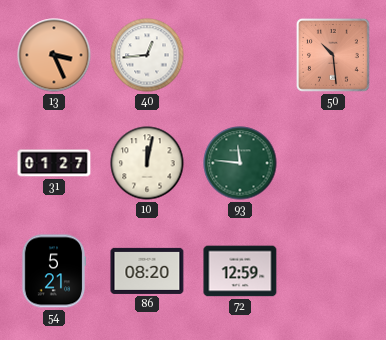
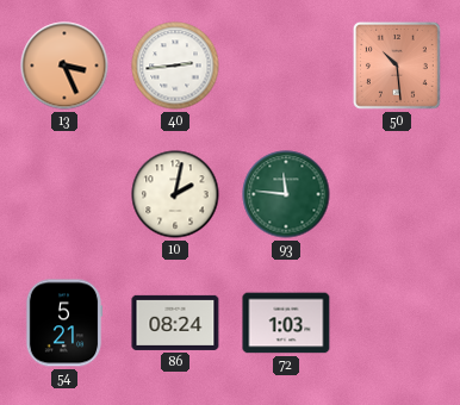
40: 12:44 -> 2:44 (175, 66)
31: 01:27 -> none (54, 163)
10: 12:02 -> 2:02 (175, 194)
86: 08:20 -> 08:24 (175, 323)
72: 12:59 -> 1:03 (286, 323)
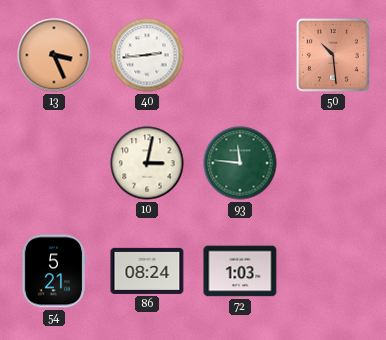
10: 2:02 -> 3:02 (147, 163)
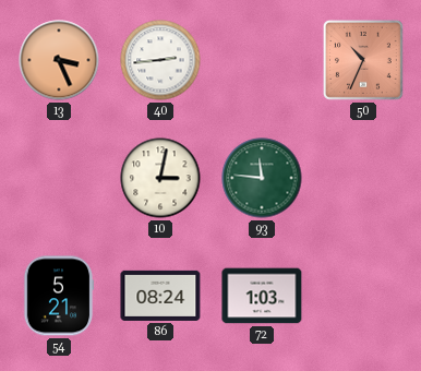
50: 10:29 -> 10:34 (363, 60)
